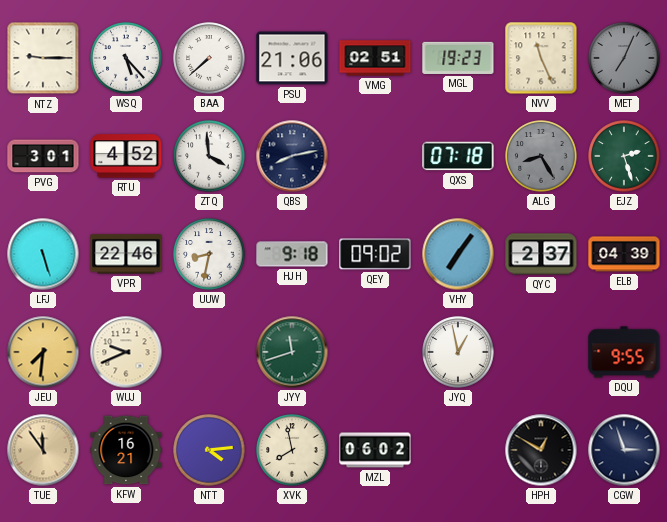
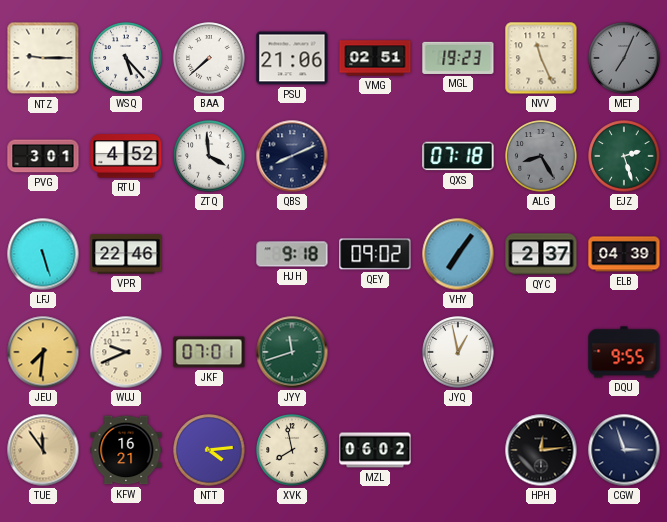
QBS: 8:13 -> 8:11 (292, 156)
UUW: 8:32 -> none (209, 254)
JKF: none -> 07:01 (209, 352)
HPH: 12:50 -> 12:14 (541, 450)
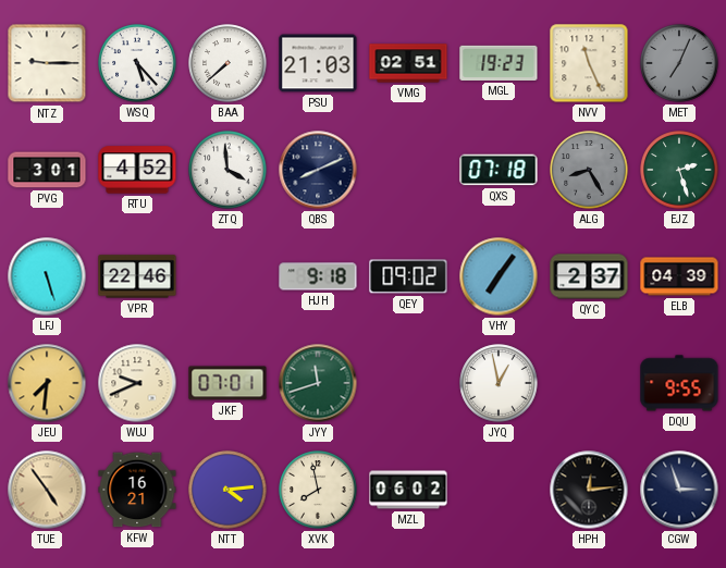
PSU: 21:06 -> 21:03 (318, 63)
TUE: 11:54 -> 4:54 (47, 490)
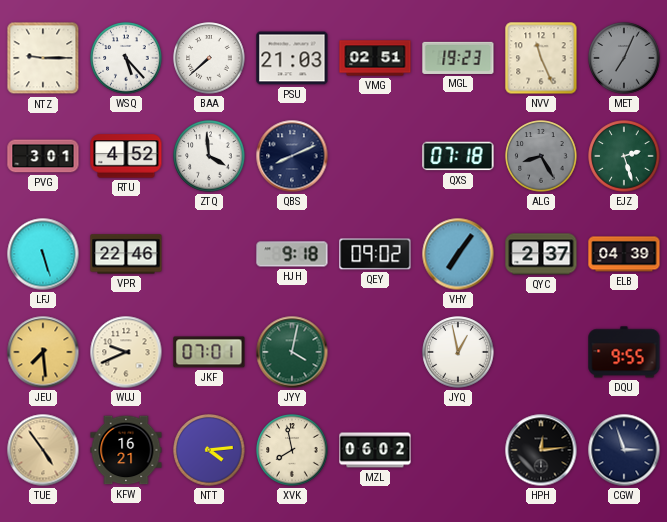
JEU: 7:31 -> 7:29 (43, 352)
JYY: 11:42 -> 4:02 (292, 352)
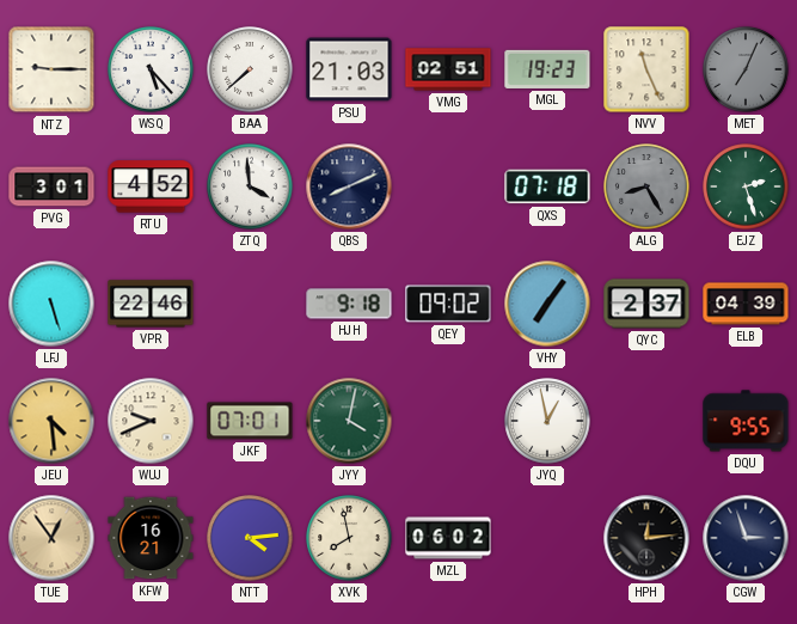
JEU: 7:29 -> 4:29 (51, 421)
TUE: 4:54 -> 12:54 (51, 538)
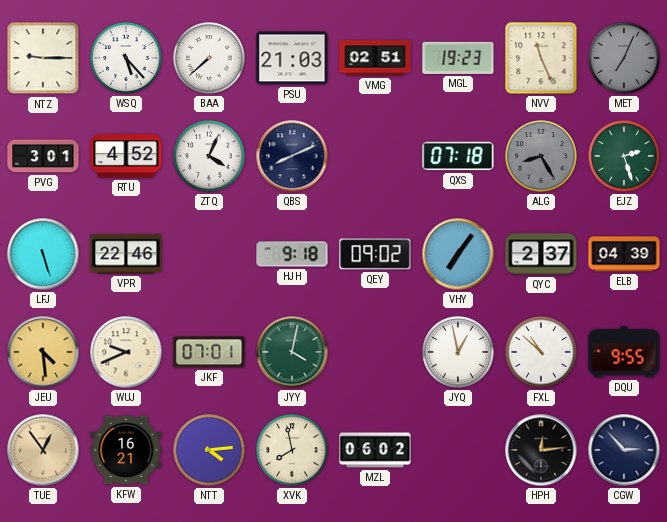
ZTQ: 3:59 -> 4:04 (209, 156)
FXL: none -> 10:52 (541, 352)
CGW: 2:57 -> 2:53 (624, 450)
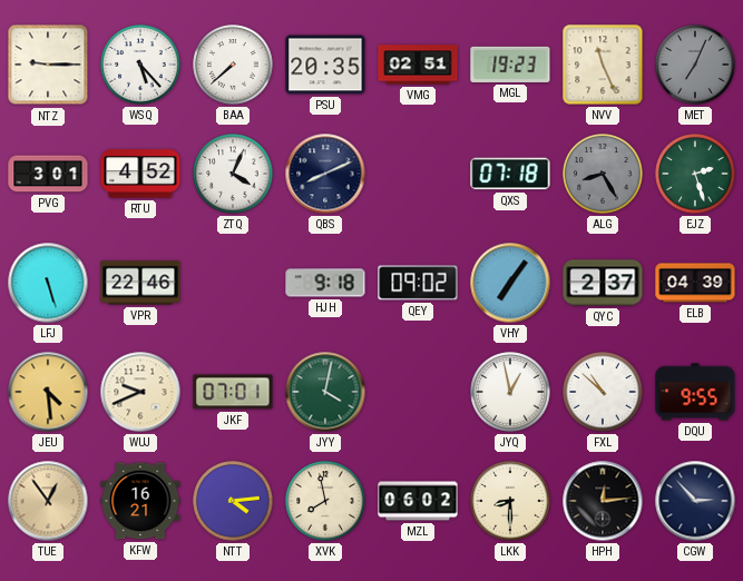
PSU: 21:03 -> 20:35 (325, 65)
LKK: none -> 8:30 (510, 501)
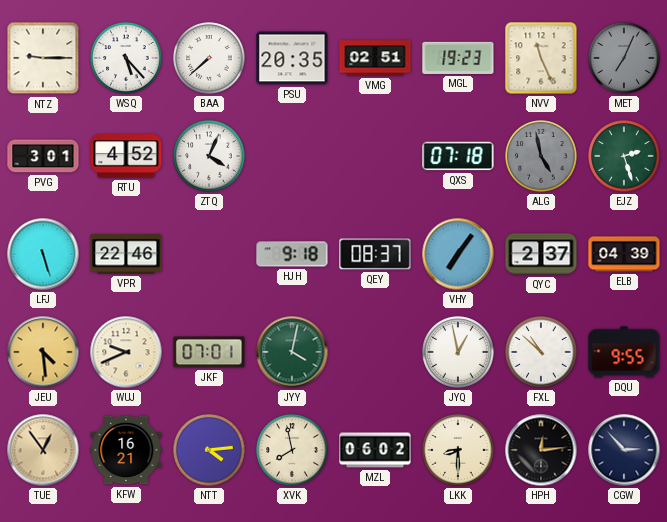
QBS: 8:11 -> none (325, 174)
ALG: 8:25 -> 4:58 (541, 156)
QEY: 09:02 -> 08:37 (375, 254)
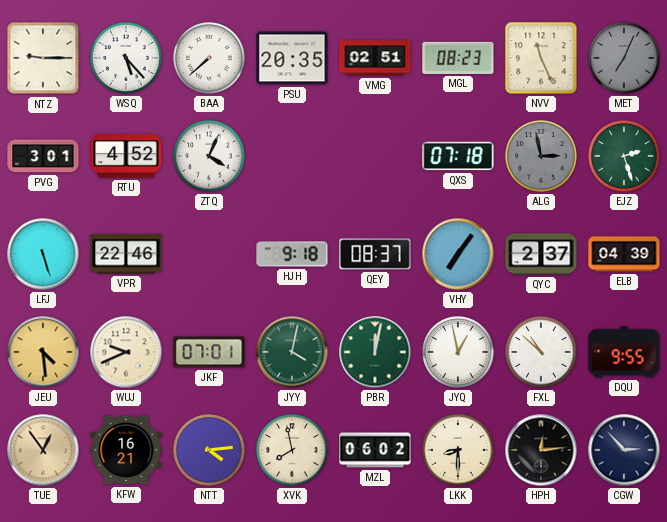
MGL: 19:23 -> 08:23 (458, 58)
ALG: 4:58 -> 2:58 (541, 156)
PBR: none -> 12:02 (375, 352)
